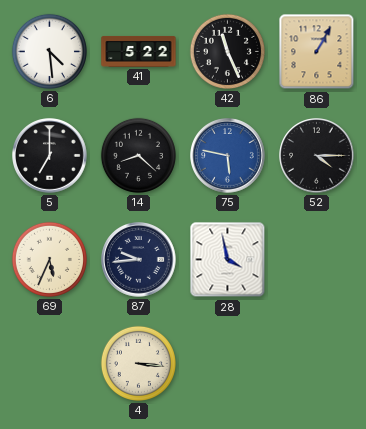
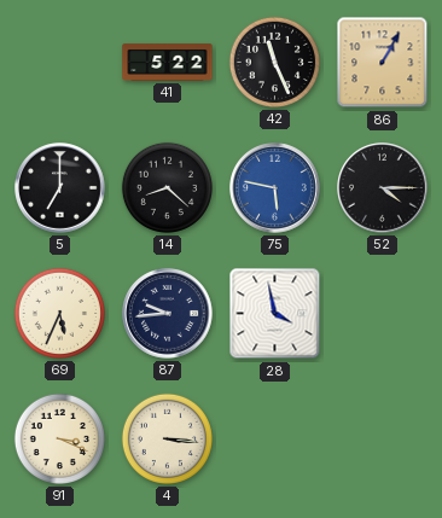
6: 4:29 -> none (49, 51)
91: none -> 3:19 (59, 438)
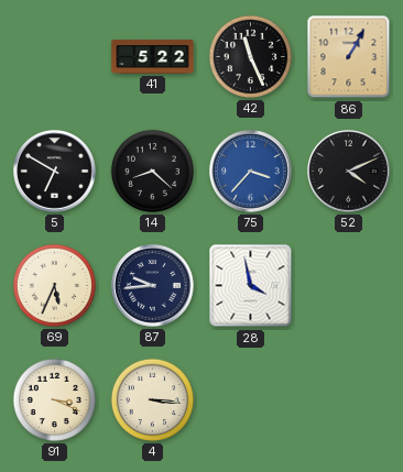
5: 7:00 -> 6:50 (55, 172)
75: 5:47 -> 3:37 (251, 172)
52: 4:15 -> 4:11 (349, 172)
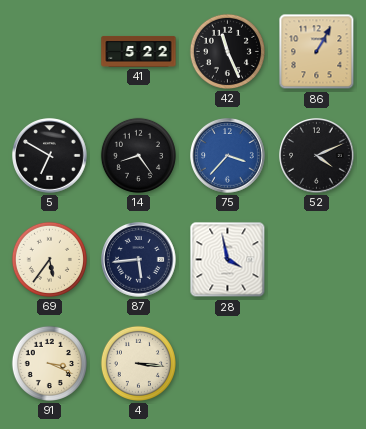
14: 8:22 -> 8:24 (138, 155)
69: 5:34 -> 5:36 (49, 259)
87: 9:44 -> 5:44 (139, 260)
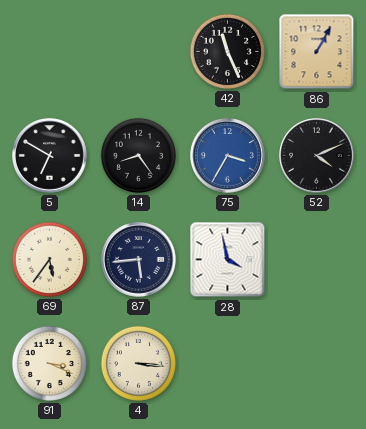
41: 5:22 -> none (139, 51)
75: 3:37 -> 3:35 (228, 156)
